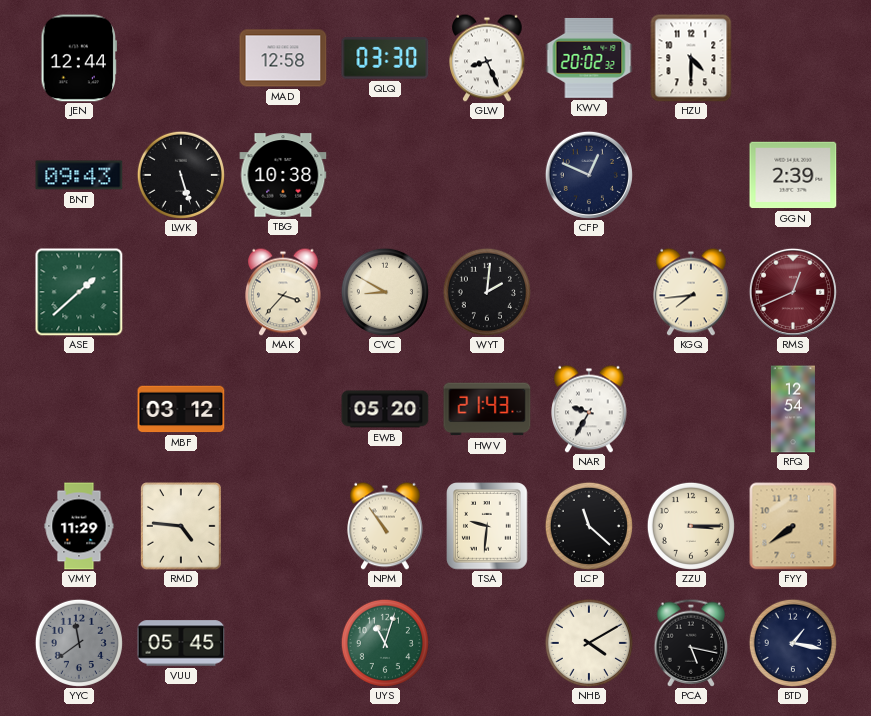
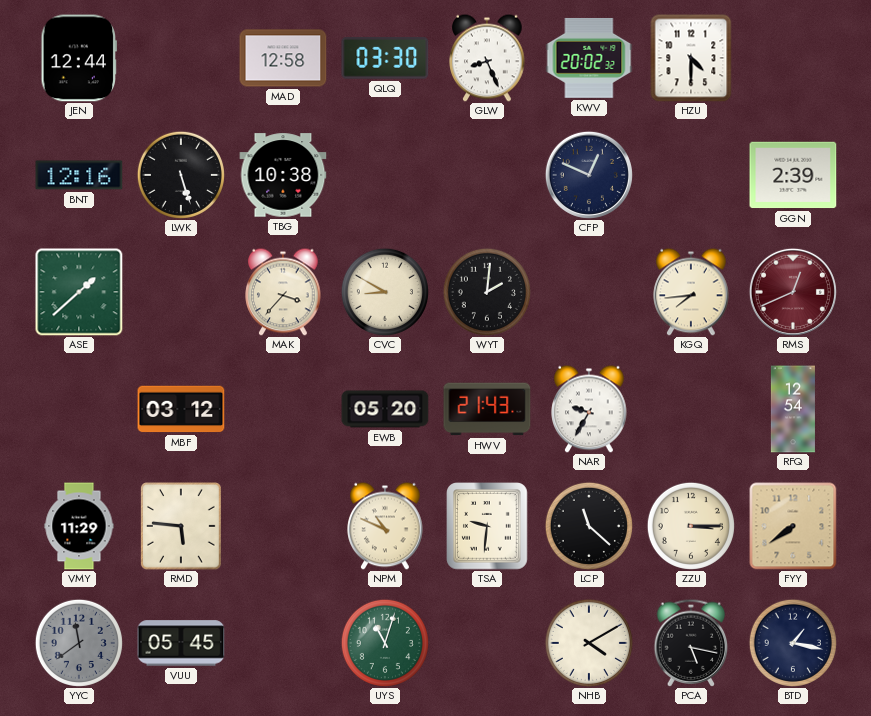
BNT: 09:43 -> 12:16 (79, 175)
RMD: 4:46 -> 5:46 (181, 527)
NPM: 10:54 -> 10:49 (385, 526)
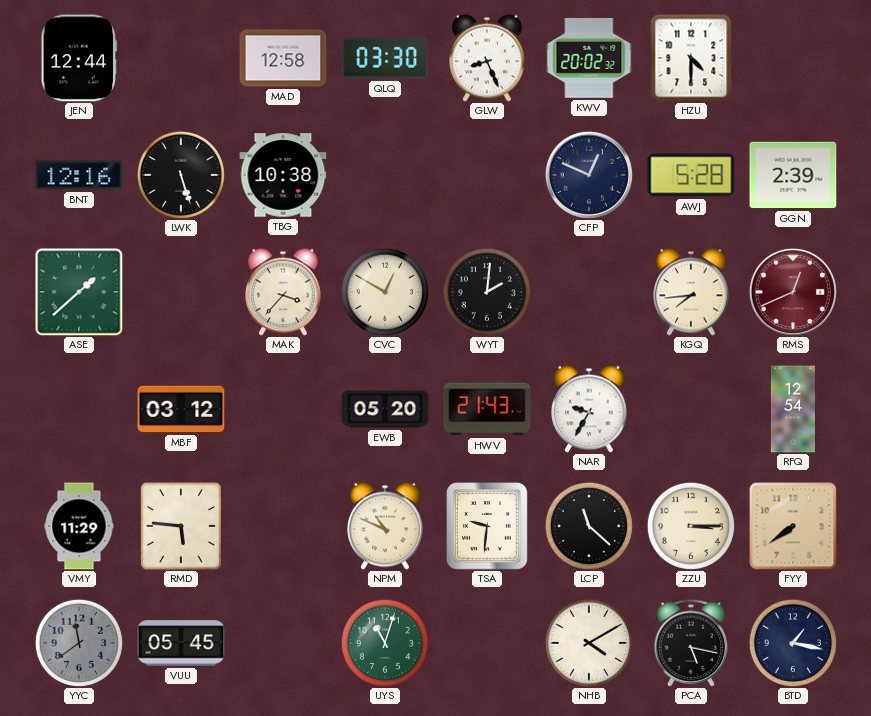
AWJ: none -> 5:28 (691, 175)
CVC: 8:50 -> 12:50 (385, 292)
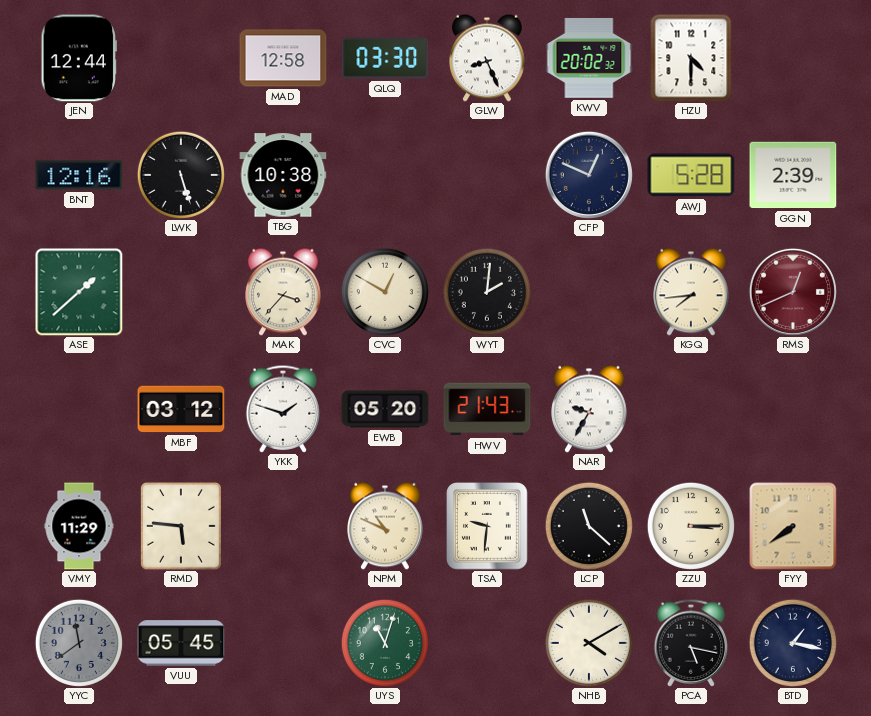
YKK: none -> 1:48 (283, 409)
RFQ: 12:54 -> none (793, 409)
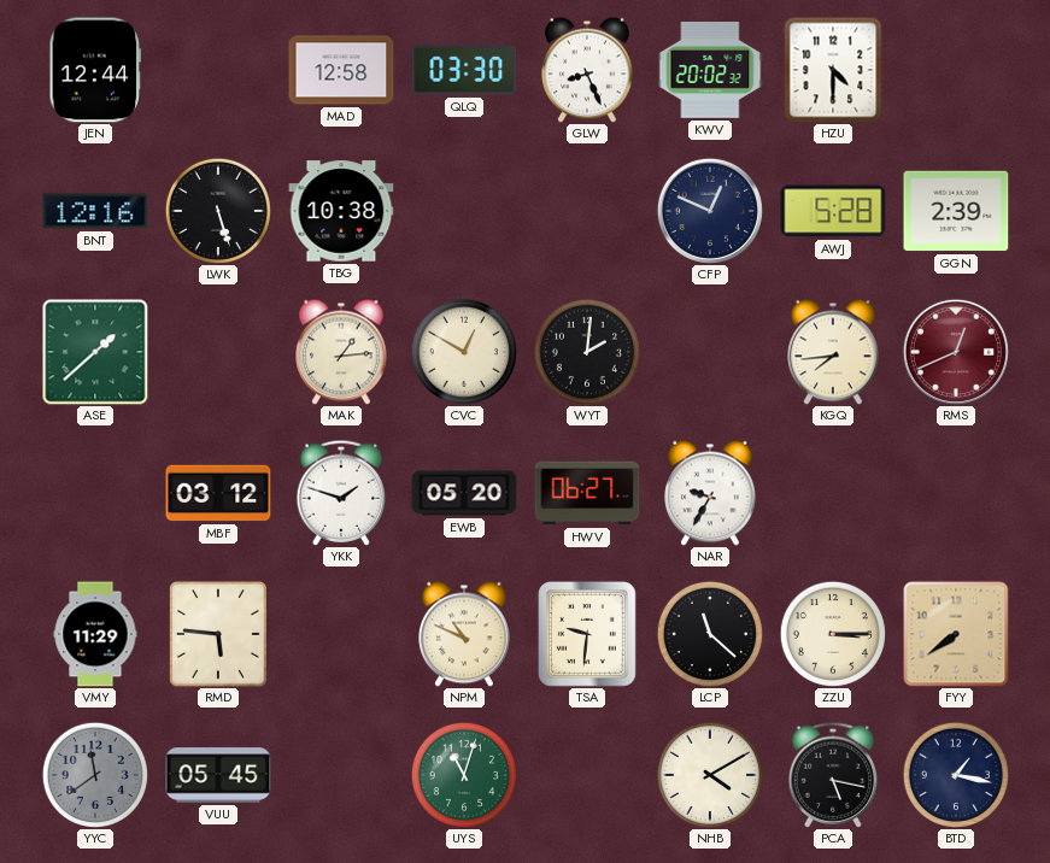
MAK: 3:37 -> 1:14 (341, 352)
HWV: 21:43 -> 06:27 (587, 493)
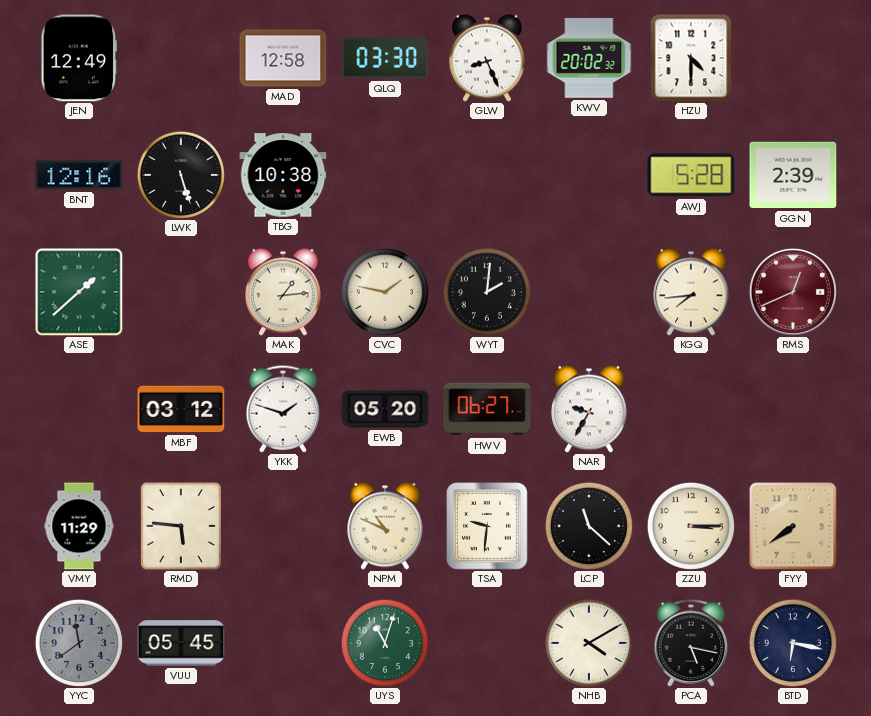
JEN: 12:44 -> 12:49 (79, 58)
CFP: 12:49 -> none (710, 211)
CVC: 12:50 -> 1:47 (385, 292)
BTD: 1:17 -> 6:17 (793, 643)
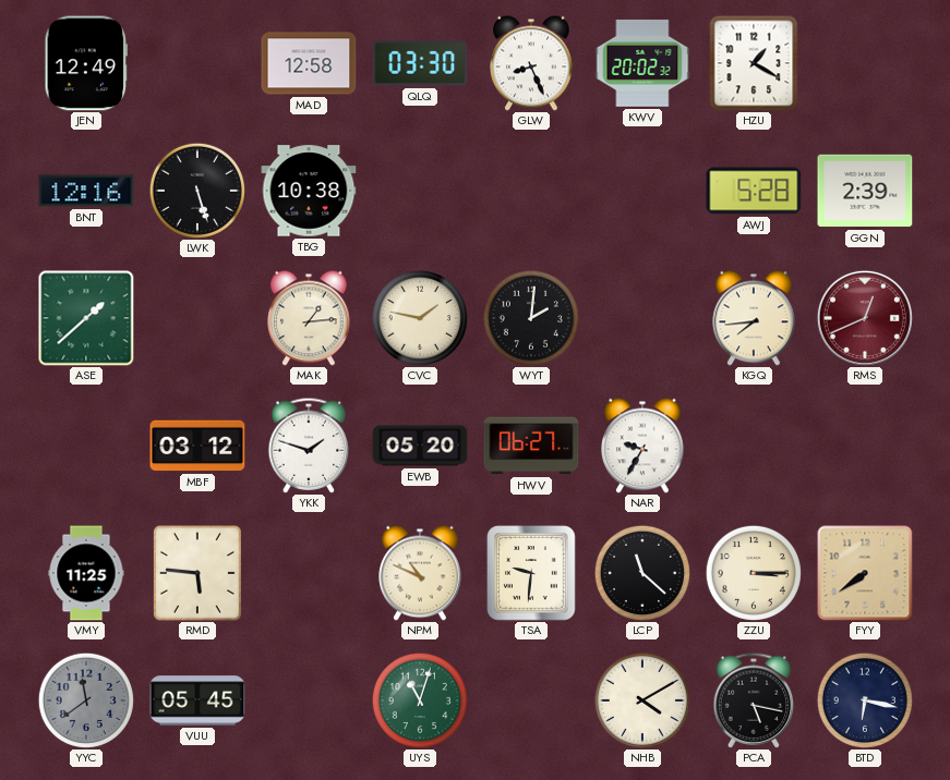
HZU: 4:30 -> 1:20 (754, 63)
VMY: 11:29 -> 11:25 (86, 573)
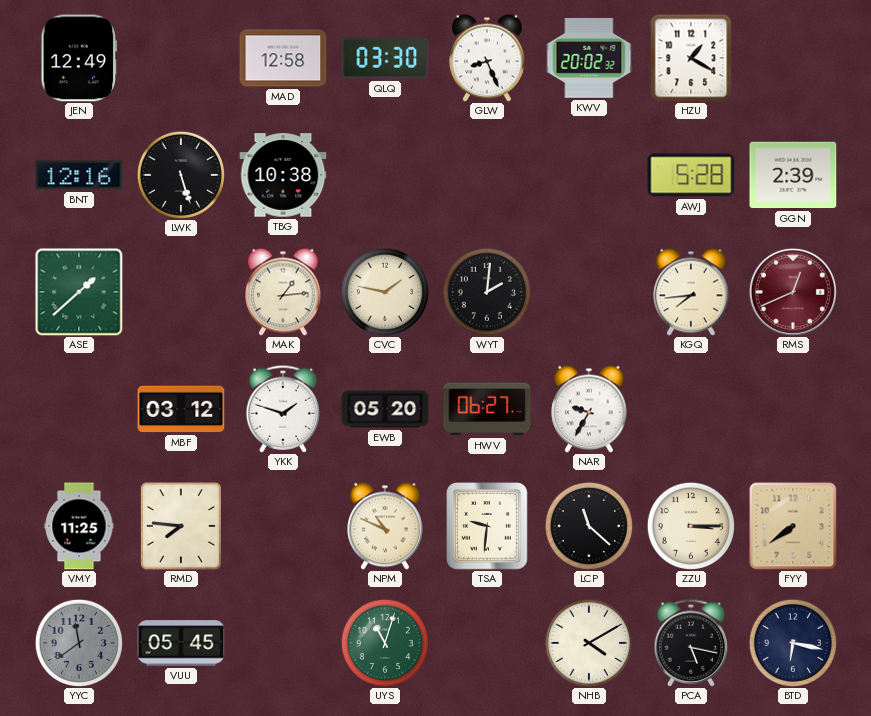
RMD: 5:46 -> 7:46 (181, 527)
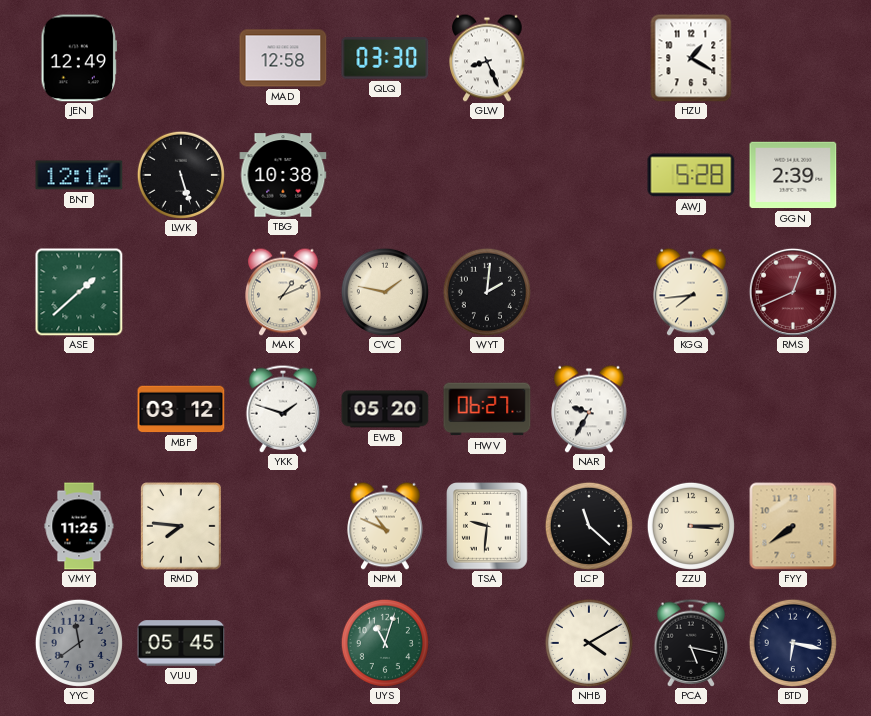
KWV: 20:02 -> none (589, 58)
MAK: 1:14 -> 1:11 (283, 292)
